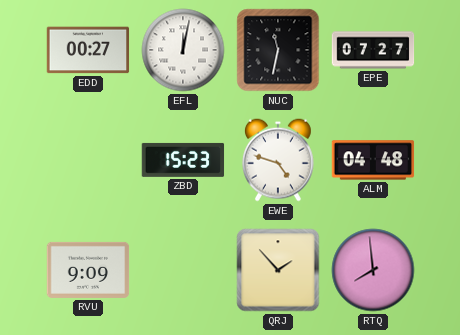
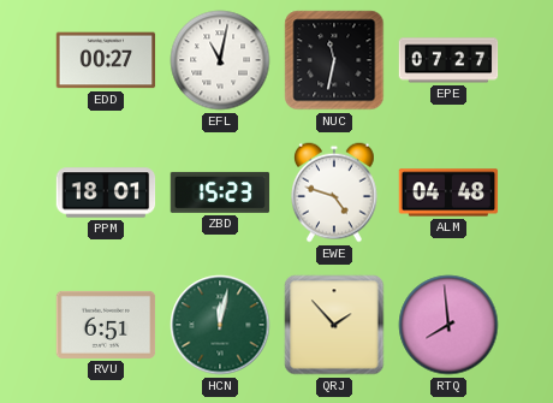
EFL: 12:02 -> 11:02 (220, 60)
PPM: none -> 18:01 (106, 192)
RVU: 9:09 -> 6:51 (106, 325)
HCN: none -> 12:02 (220, 325)
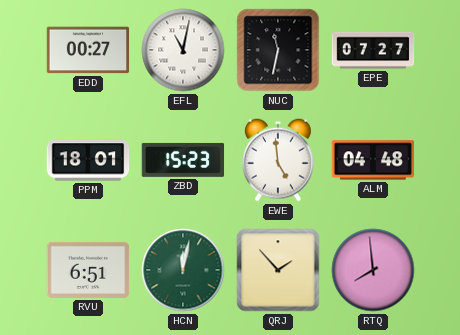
EWE: 4:48 -> 4:59 (279, 160)
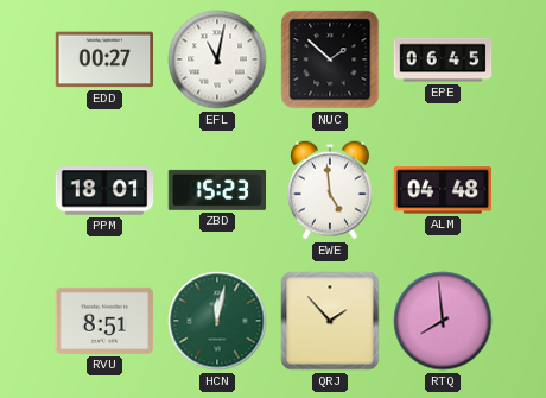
NUC: 11:32 -> 1:52 (330, 59)
EPE: 07:27 -> 06:45 (443, 59)
RVU: 6:51 -> 8:51 (104, 321)
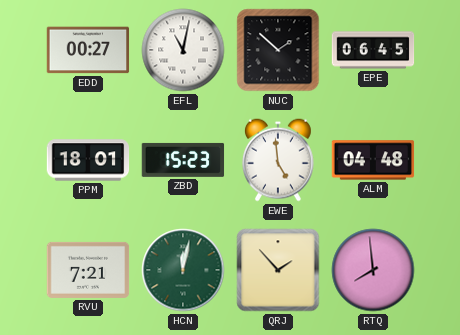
RVU: 8:51 -> 7:21 (88, 270)
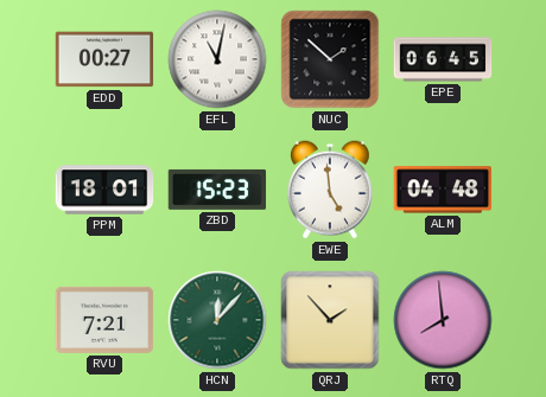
HCN: 12:02 -> 12:07 (217, 320)
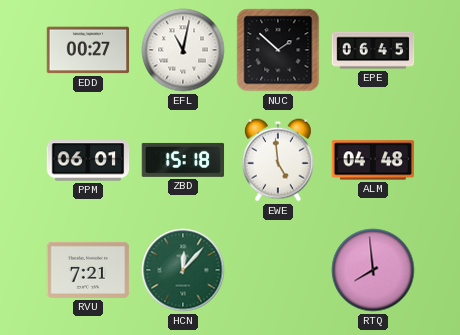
PPM: 18:01 -> 06:01 (88, 160)
ZBD: 15:23 -> 15:18 (183, 160)
QRJ: 1:53 -> none (330, 320)
